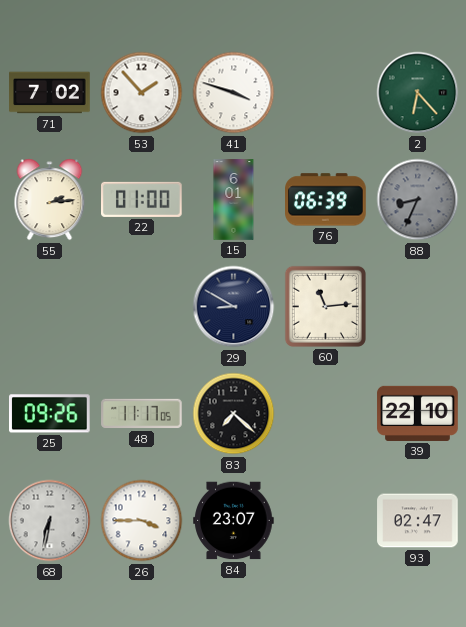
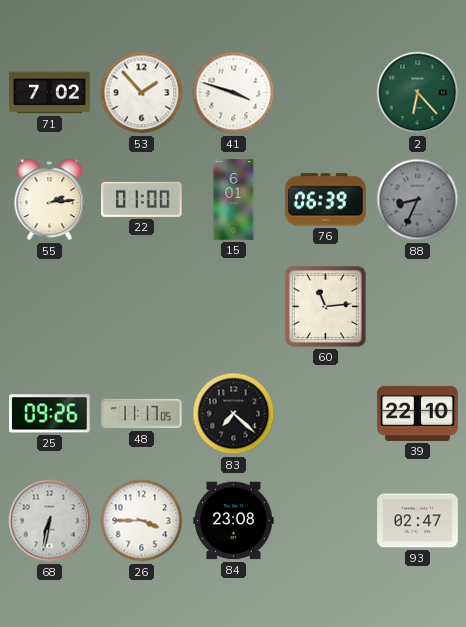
29: 8:50 -> none (234, 307)
84: 23:07 -> 23:08 (234, 521)
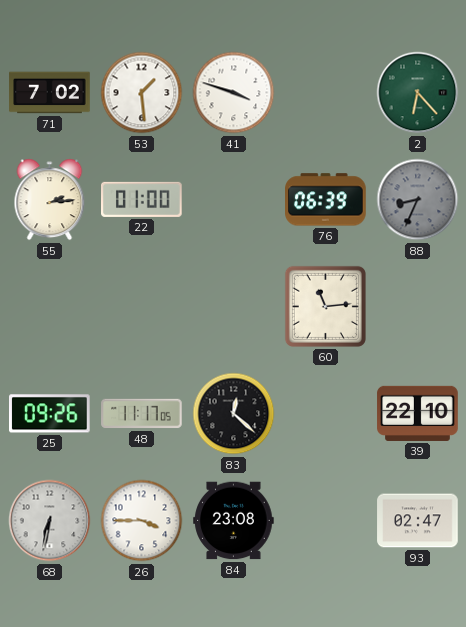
53: 1:53 -> 1:29 (142, 93)
15: 6:01 -> none (234, 200)
83: 7:22 -> 12:22 (234, 414)
